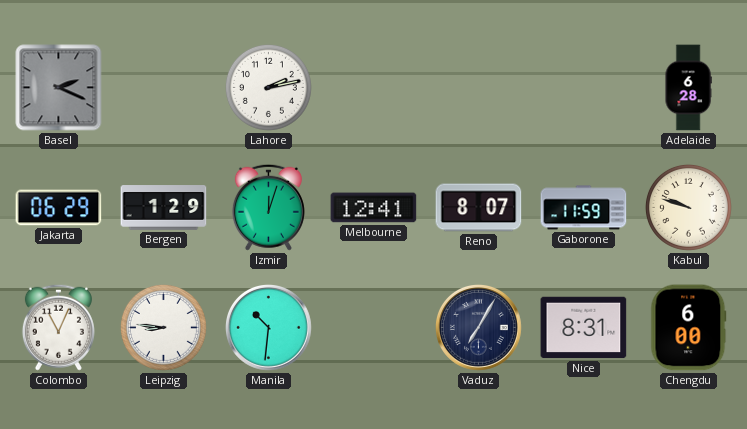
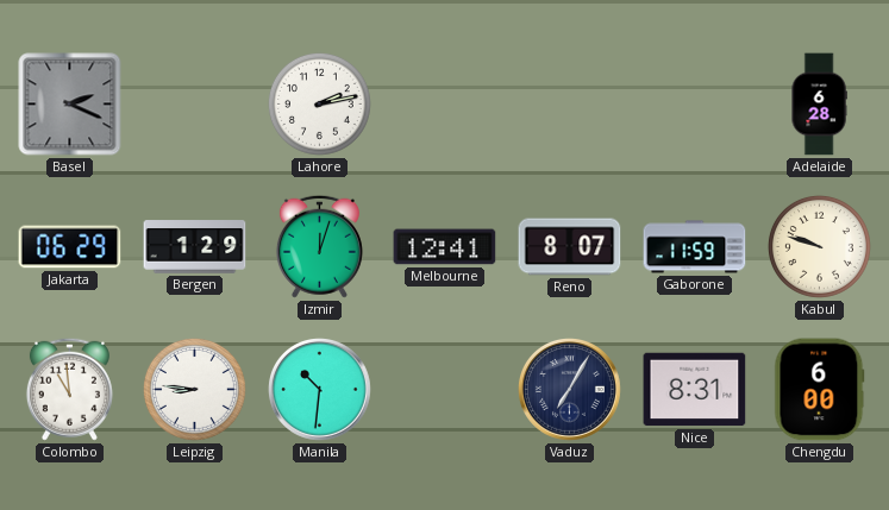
Colombo: 11:04 -> 10:59 (69, 389)
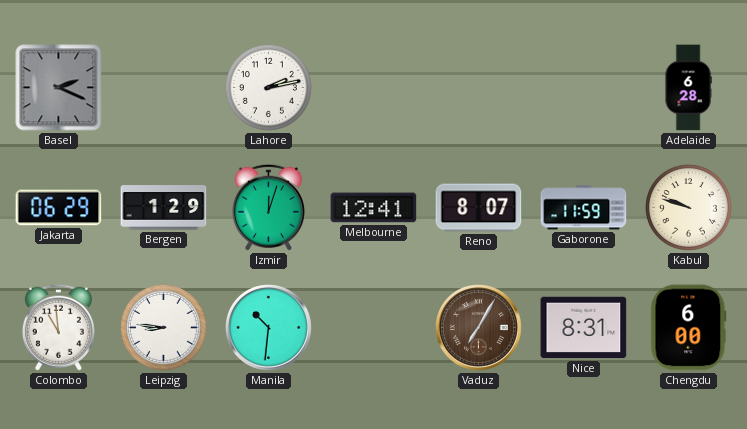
Vaduz dial: navy -> brown (479, 328)
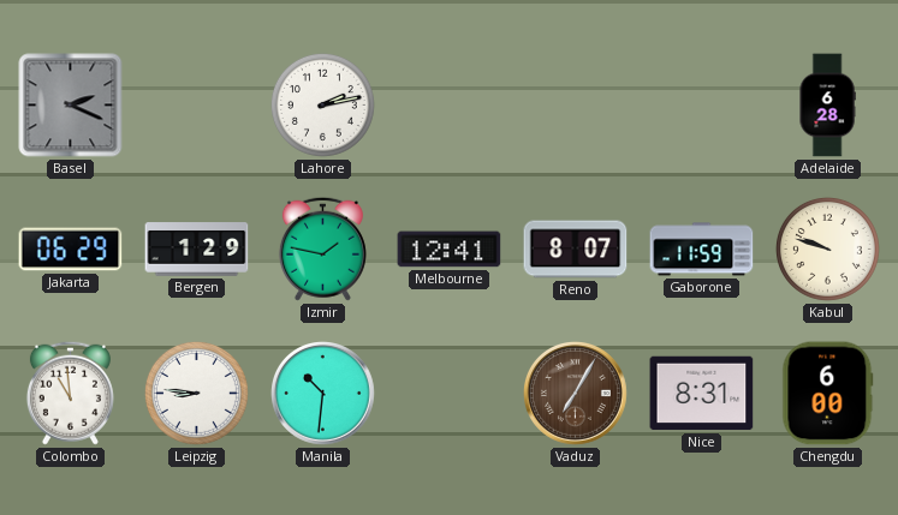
Izmir: 12:03 -> 1:47 (322, 248)
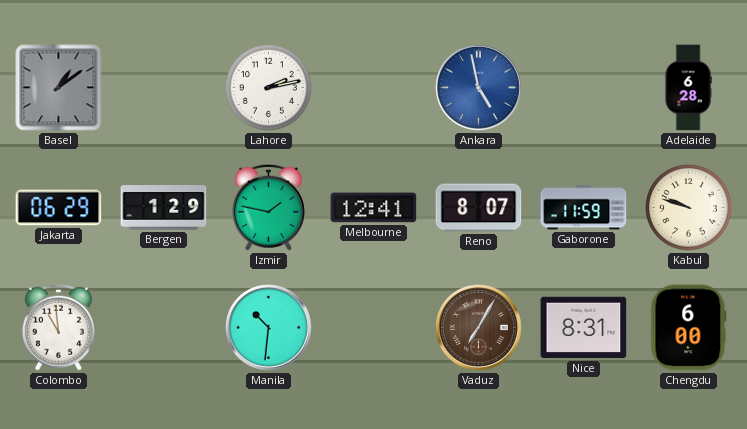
Basel: 2:19 -> 1:09 (59, 88)
Ankara: none -> 4:58 (479, 88)
Leipzig: 8:46 -> none (196, 393)
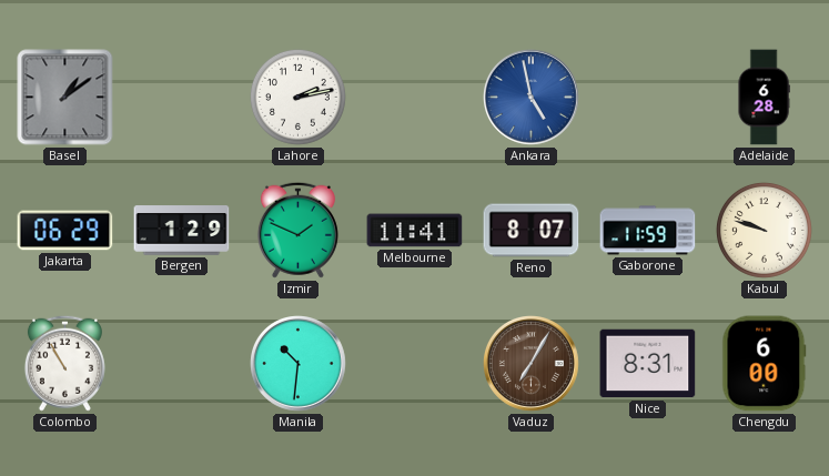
Izmir: 1:47 -> 1:49 (297, 230)
Melbourne: 12:41 -> 11:41 (415, 231)
Colombo: 10:59 -> 10:55 (64, 363)
